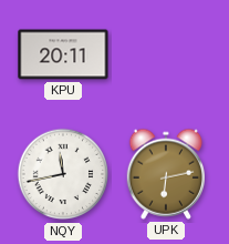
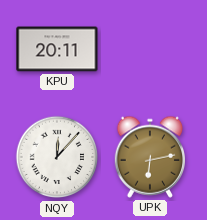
NQY: 11:43 -> 12:07 (57, 157)
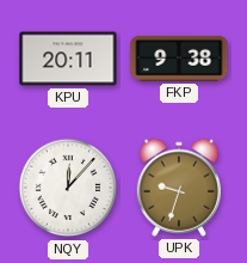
FKP: none -> 9:38 (179, 59)
UPK: 6:13 -> 9:33 (178, 188)
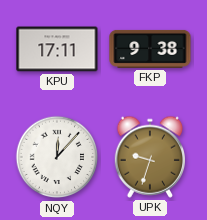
KPU: 20:11 -> 17:11 (57, 49)
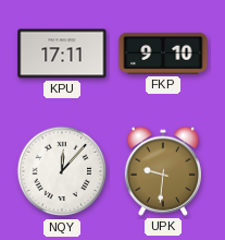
FKP: 9:38 -> 9:10 (163, 53)
UPK: 9:33 -> 9:31 (162, 171)
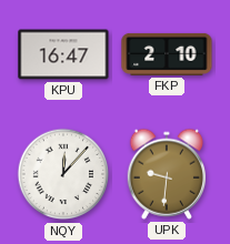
KPU: 17:11 -> 16:47 (63, 54)
FKP: 9:10 -> 2:10 (167, 54)
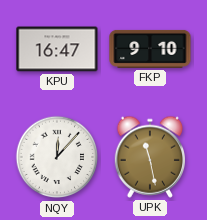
FKP: 2:10 -> 9:10 (150, 49)
UPK: 9:31 -> 11:28 (149, 157)
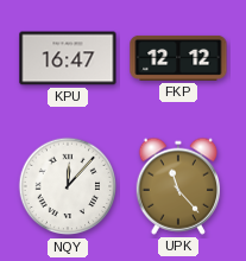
FKP: 9:10 -> 12:12 (178, 58)
UPK: 11:28 -> 11:23 (177, 186)
